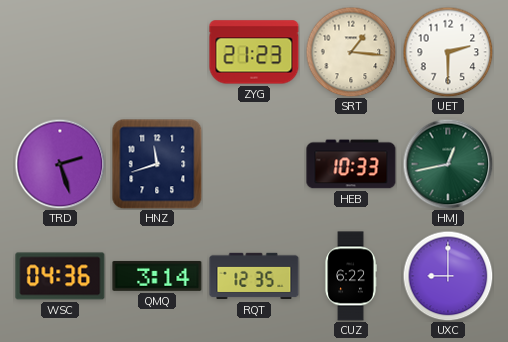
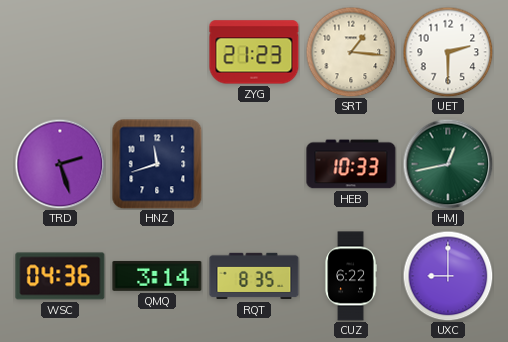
RQT: 12:35 -> 8:35 (254, 276)
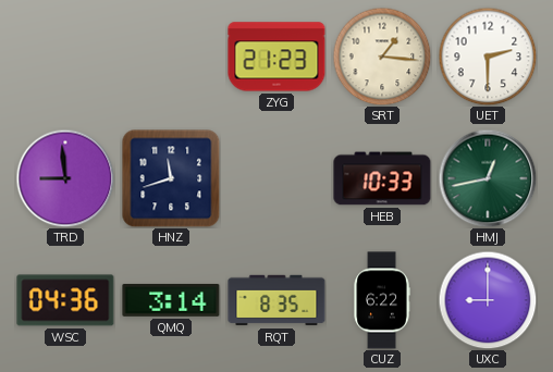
TRD: 2:27 -> 8:59 (65, 178)
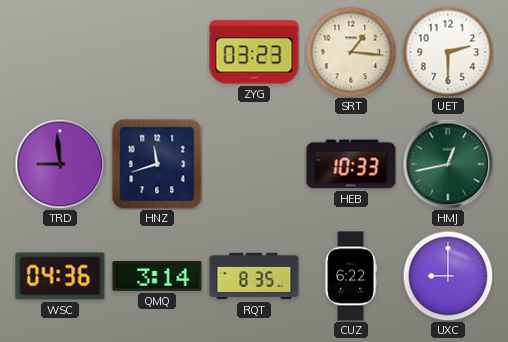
ZYG: 21:23 -> 03:23 (254, 52)
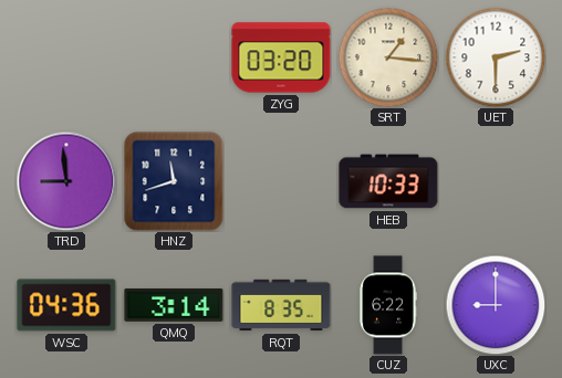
ZYG: 03:23 -> 03:20 (281, 57)
HMJ: 12:43 -> none (448, 164)
